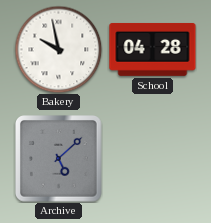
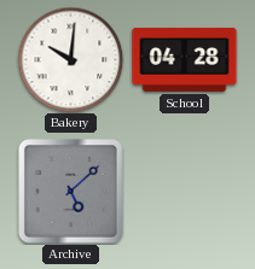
Bakery: 9:58 -> 10:01 (70, 59)
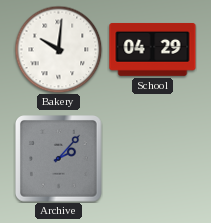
School: 04:28 -> 04:29 (153, 49)
Archive: 5:08 -> 2:07 (59, 159)
